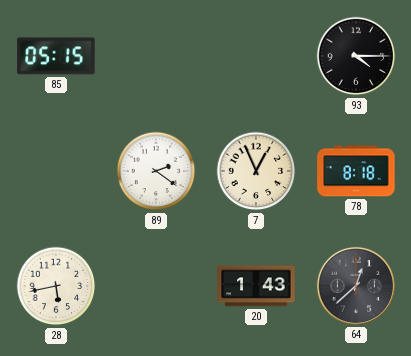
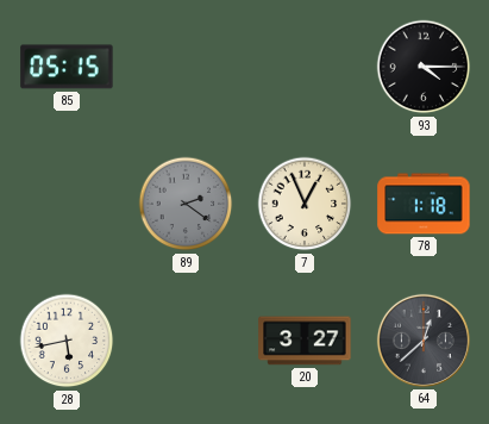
89 dial: white -> grey (186, 204)
78: 8:18 -> 1:18 (424, 204)
20: 1:43 -> 3:27 (305, 341)
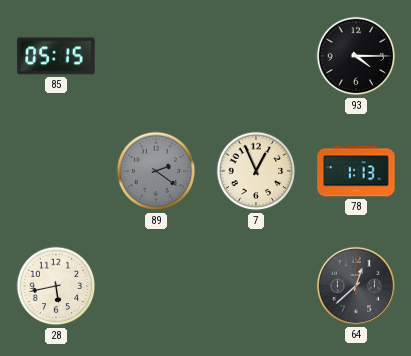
78: 1:18 -> 1:13 (356, 171)
20: 3:27 -> none (305, 341)
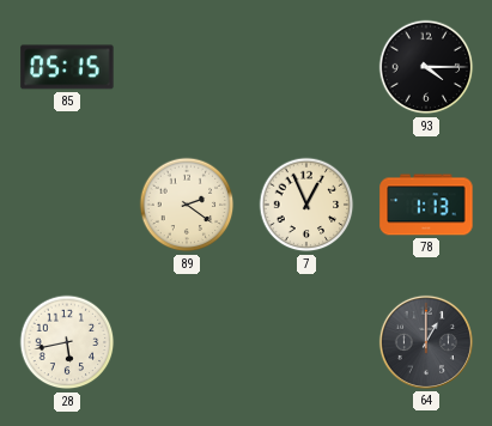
89 dial: grey -> cream (187, 205)
64: 12:38 -> 1:00 (426, 342)
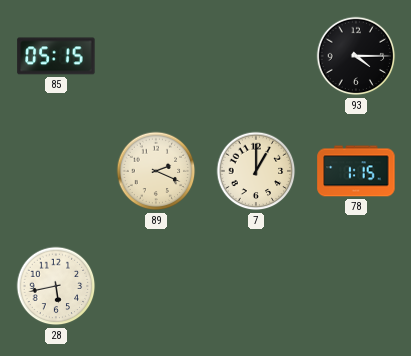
89: 2:21 -> 2:19 (156, 171)
7: 12:56 -> 1:00 (256, 171)
78: 1:13 -> 1:15 (356, 171)
64: 1:00 -> none (426, 342)
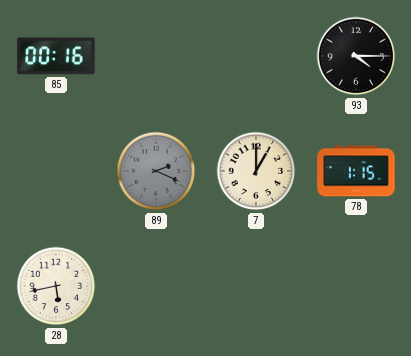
85: 05:15 -> 00:16 (56, 56)
89 dial: cream -> grey (156, 171)
